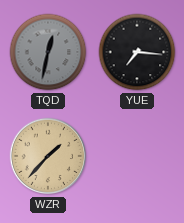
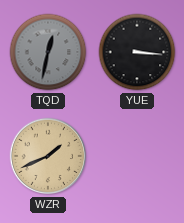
YUE: 7:16 -> 3:16 (137, 52)
WZR: 1:37 -> 1:41 (48, 156)
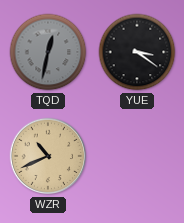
YUE: 3:16 -> 3:21 (137, 52)
WZR: 1:41 -> 10:41 (48, 156)
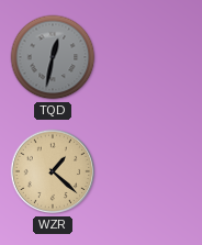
YUE: 3:21 -> none (137, 52)
WZR: 10:41 -> 1:22 (53, 171)
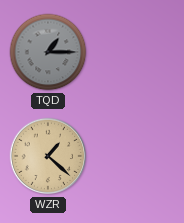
TQD: 12:32 -> 1:15 (48, 52)
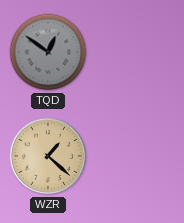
TQD: 1:15 -> 12:51 (48, 52)
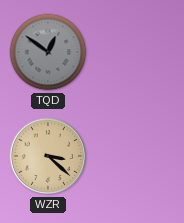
WZR: 1:22 -> 3:22 (48, 156)
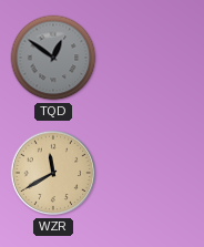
WZR: 3:22 -> 11:40 (53, 173)
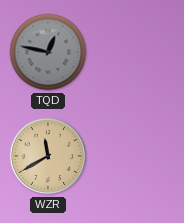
TQD: 12:51 -> 12:47 (48, 52)
